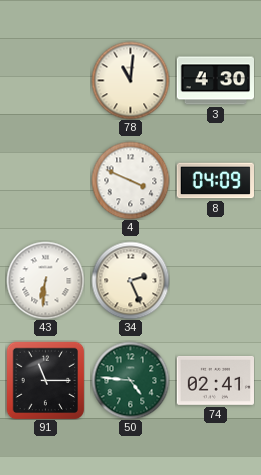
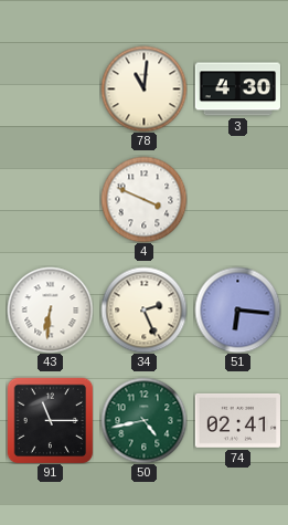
8: 04:09 -> none (215, 181)
51: none -> 6:16 (237, 309)
50: 4:46 -> 4:43 (143, 420)
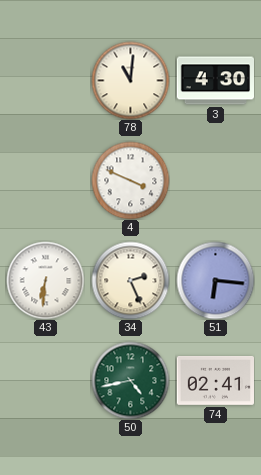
91: 11:15 -> none (50, 420)
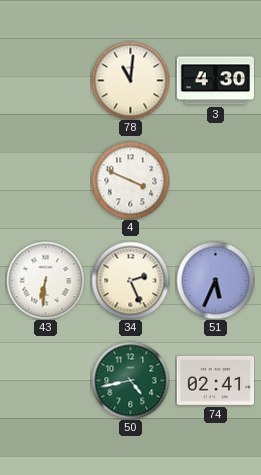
51: 6:16 -> 5:34 (215, 280)
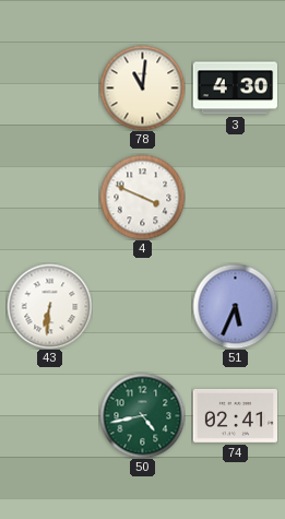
34: 2:26 -> none (130, 280)
